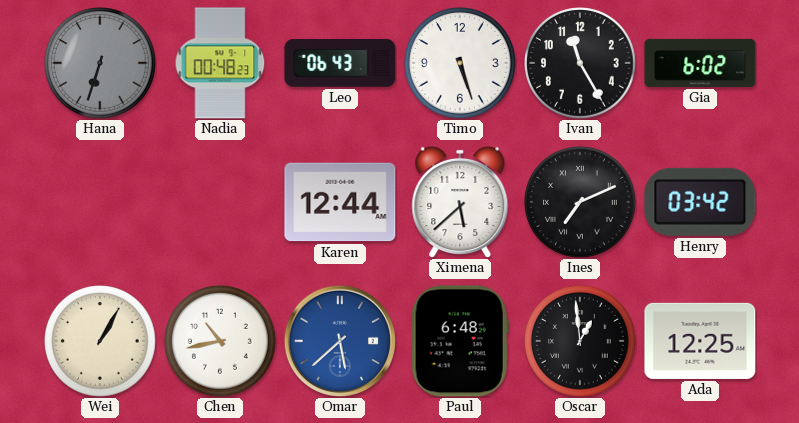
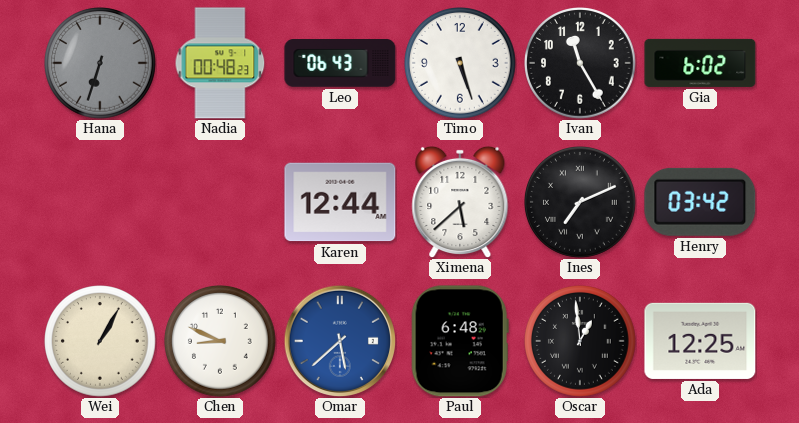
Chen: 10:43 -> 8:49 (221, 342)
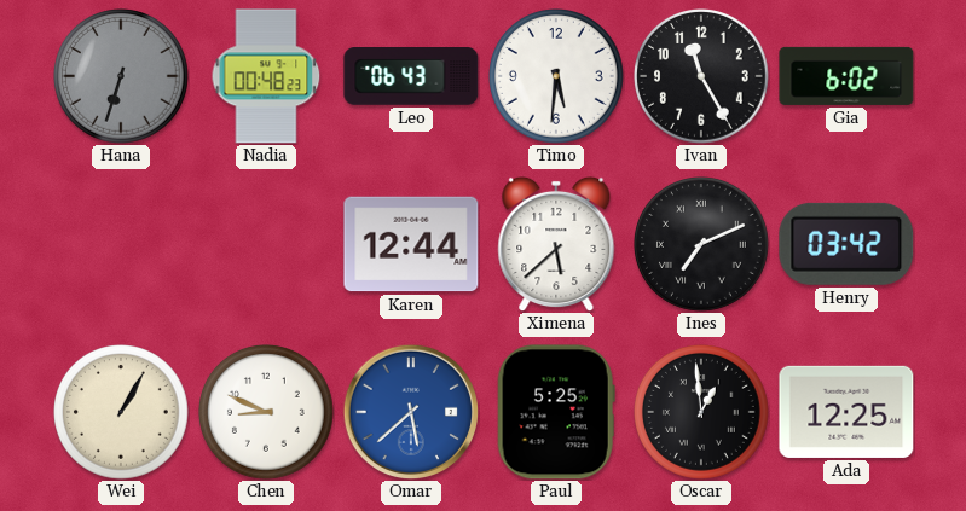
Timo: 5:27 -> 5:31 (557, 77)
Paul: 6:48 -> 5:25 (556, 412)
